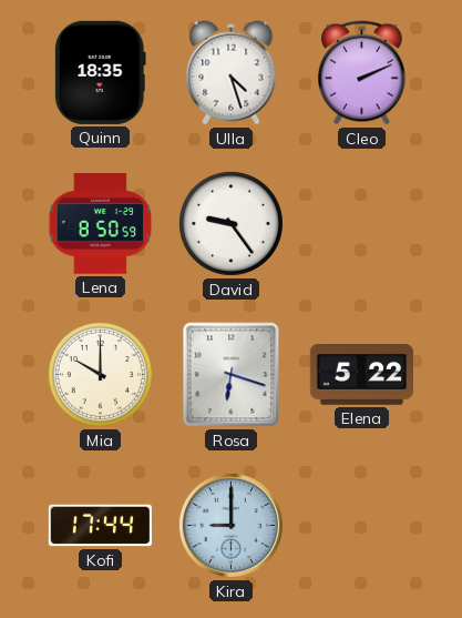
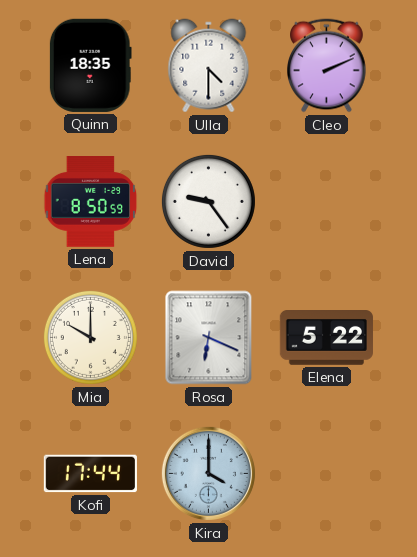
Ulla: 4:27 -> 4:30 (209, 66)
Rosa: 6:18 -> 6:19 (209, 338)
Kira: 9:00 -> 4:00 (208, 473)
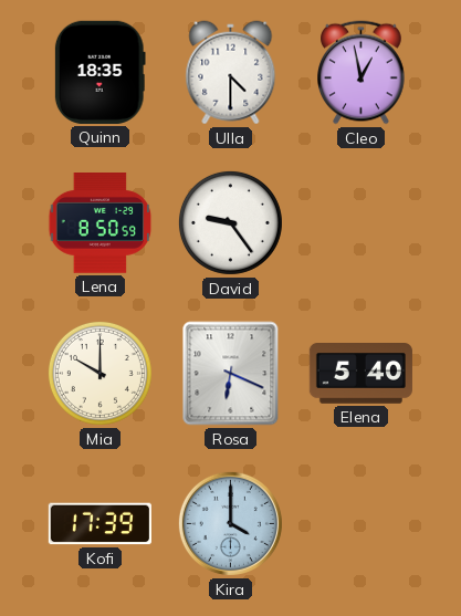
Cleo: 2:11 -> 12:58 (362, 73)
Elena: 5:22 -> 5:40 (360, 374)
Kofi: 17:44 -> 17:39 (99, 524)
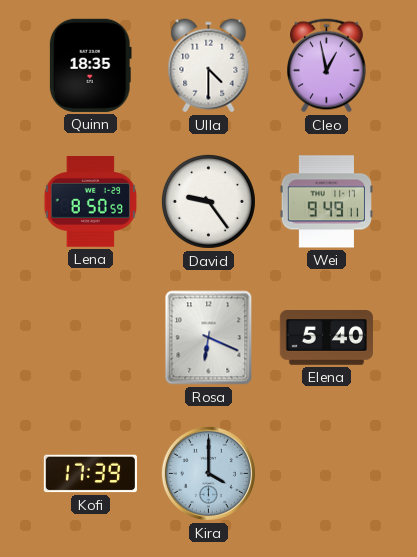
Wei: none -> 9:49 (326, 202)
Mia: 10:00 -> none (99, 373)
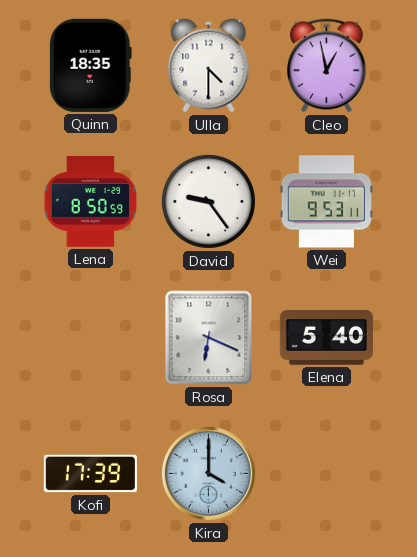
Wei: 9:49 -> 9:53 (326, 202)
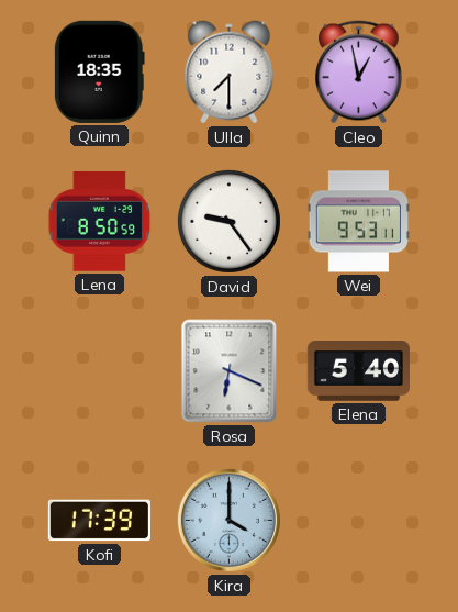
Ulla: 4:30 -> 7:30 (230, 73)
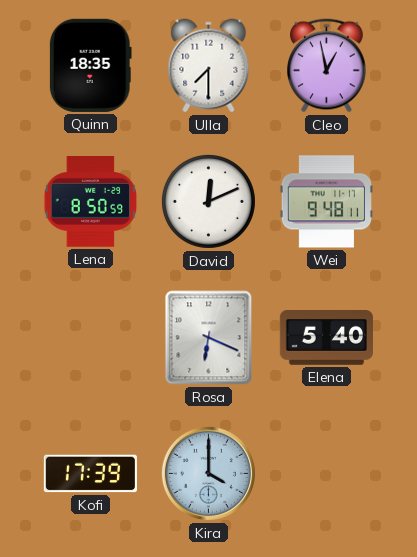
David: 9:24 -> 12:11 (208, 201)
Wei: 9:53 -> 9:48 (326, 202)
